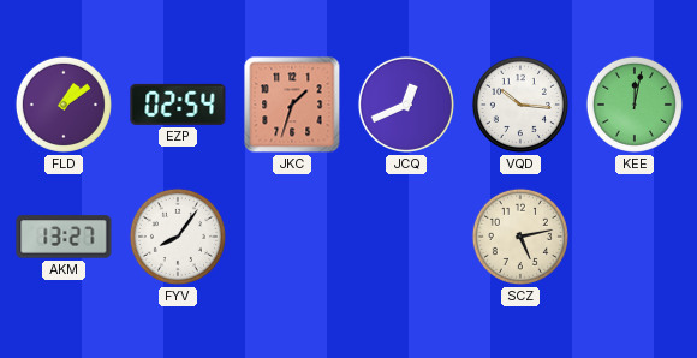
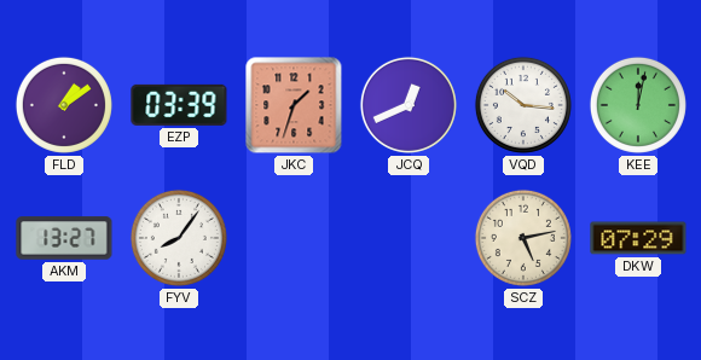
EZP: 02:54 -> 03:39 (179, 105)
DKW: none -> 07:29 (638, 238)
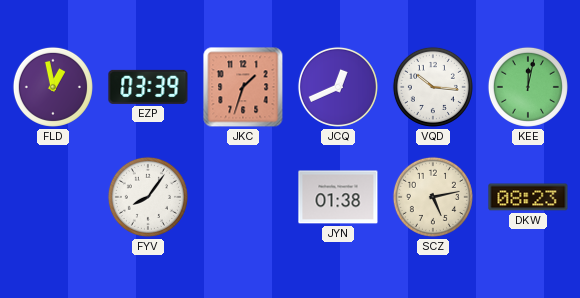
FLD: 1:09 -> 12:58 (53, 87)
AKM: 13:27 -> none (64, 238)
JYN: none -> 01:38 (338, 197)
DKW: 07:29 -> 08:23 (528, 197)
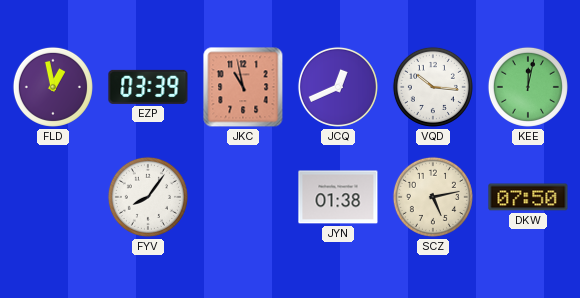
JKC: 1:33 -> 10:58 (243, 87)
DKW: 08:23 -> 07:50 (528, 197)
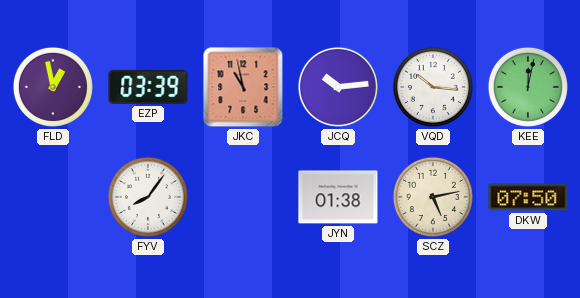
JCQ: 12:41 -> 10:14 (338, 87)
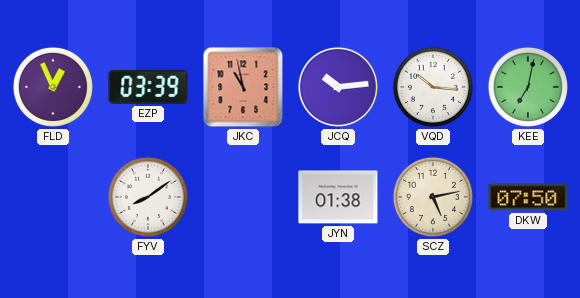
FLD: 12:58 -> 12:56 (53, 87)
KEE: 12:02 -> 7:02 (528, 87)
FYV: 8:06 -> 8:09 (148, 197)
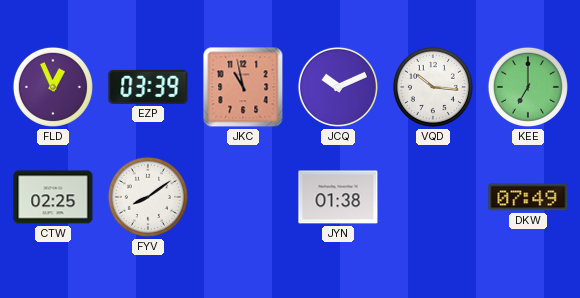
JCQ: 10:14 -> 10:11 (338, 87)
KEE: 7:02 -> 7:00 (528, 87)
CTW: none -> 02:25 (53, 197)
SCZ: 5:13 -> none (433, 197)
DKW: 07:50 -> 07:49 (528, 197)
